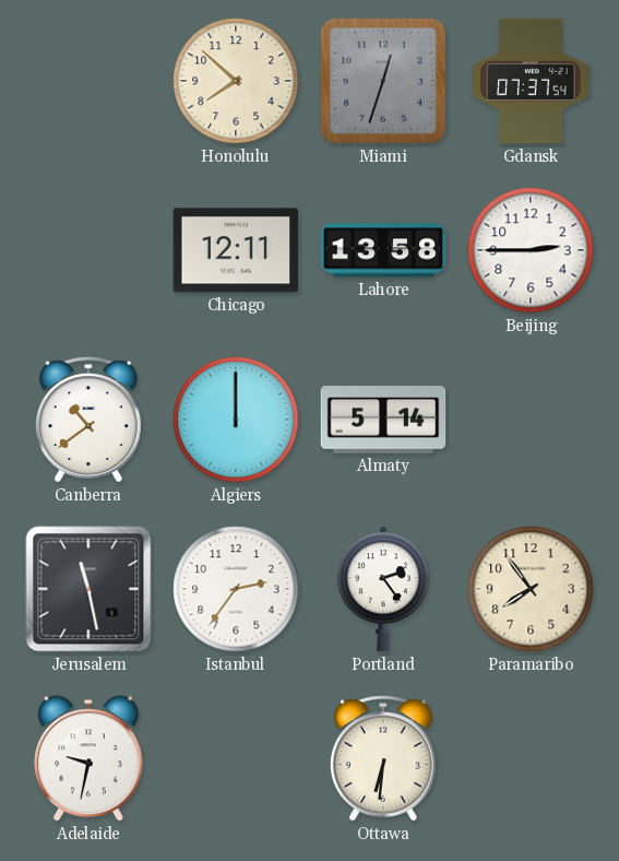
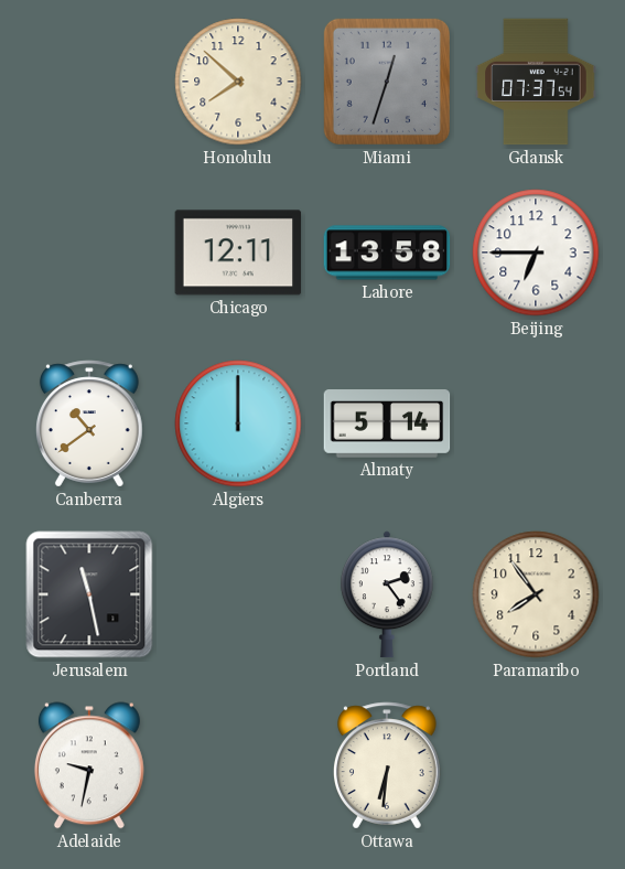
Beijing: 2:45 -> 6:45 (536, 253)
Istanbul: 2:36 -> none (236, 589)
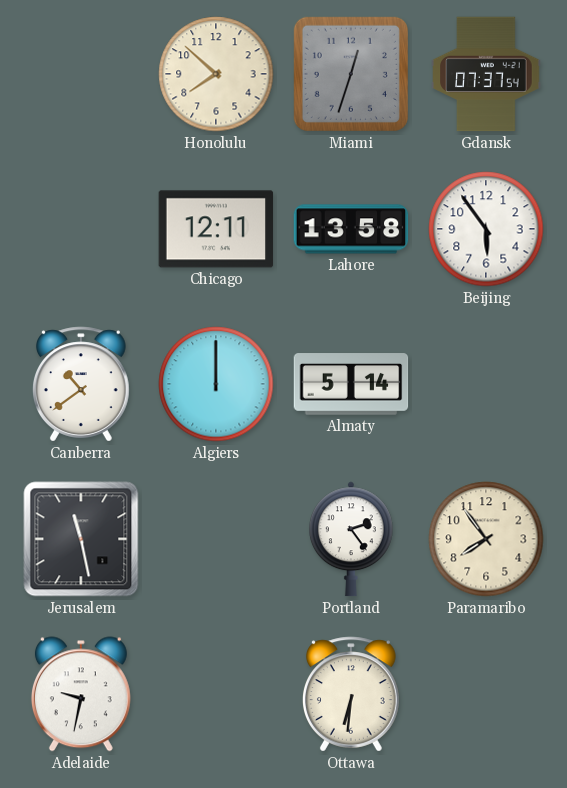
Beijing: 6:45 -> 5:54 (486, 229)
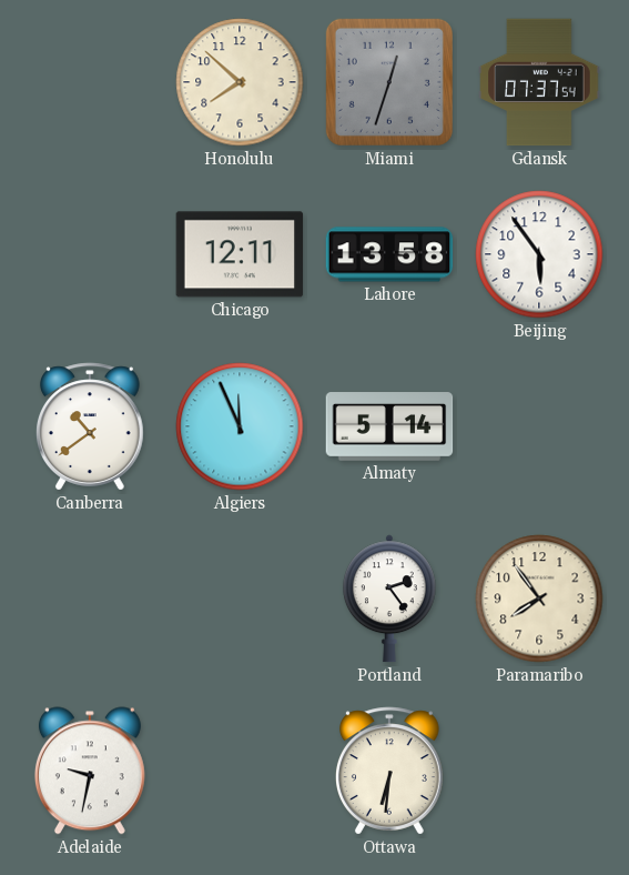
Algiers: 12:00 -> 11:56 (240, 426)
Jerusalem: 11:28 -> none (81, 539)
